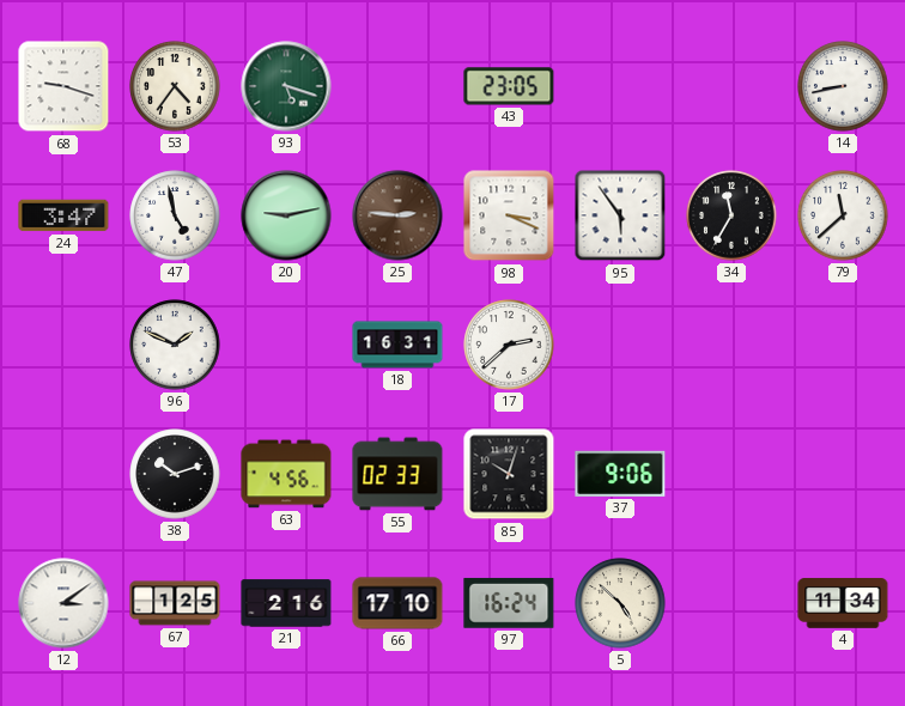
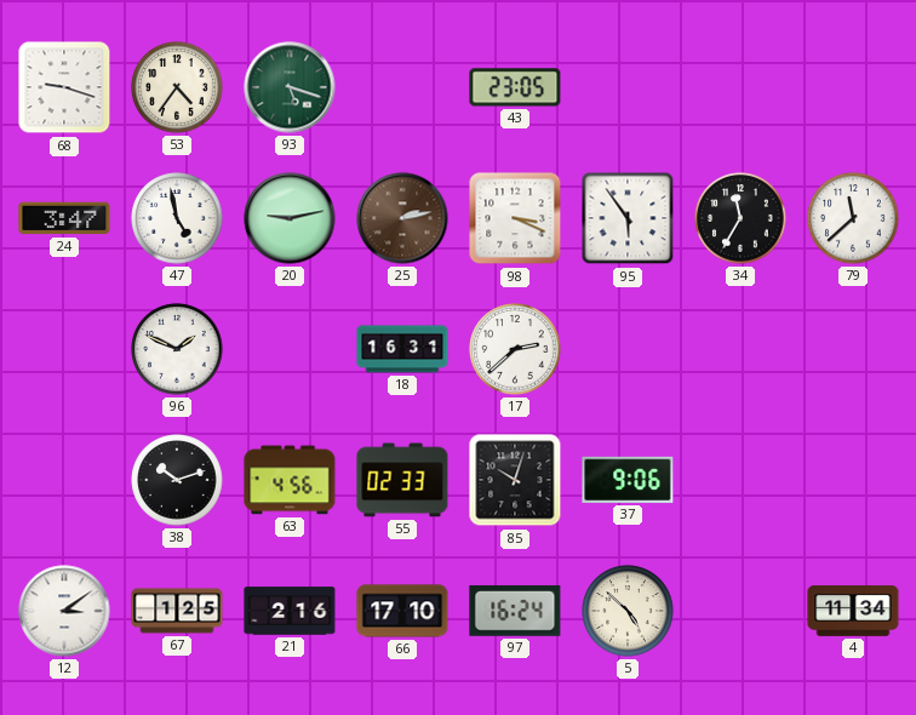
14: 8:43 -> none (843, 86)
25: 2:46 -> 2:13 (402, 218)
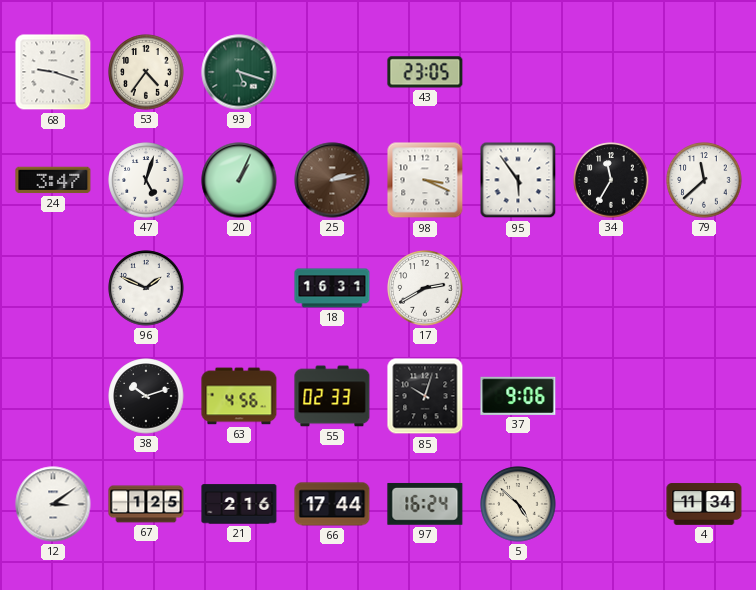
47: 4:58 -> 5:03 (146, 180)
20: 9:13 -> 1:04 (239, 180)
17: 2:38 -> 2:40 (425, 288)
66: 17:10 -> 17:44 (332, 504)
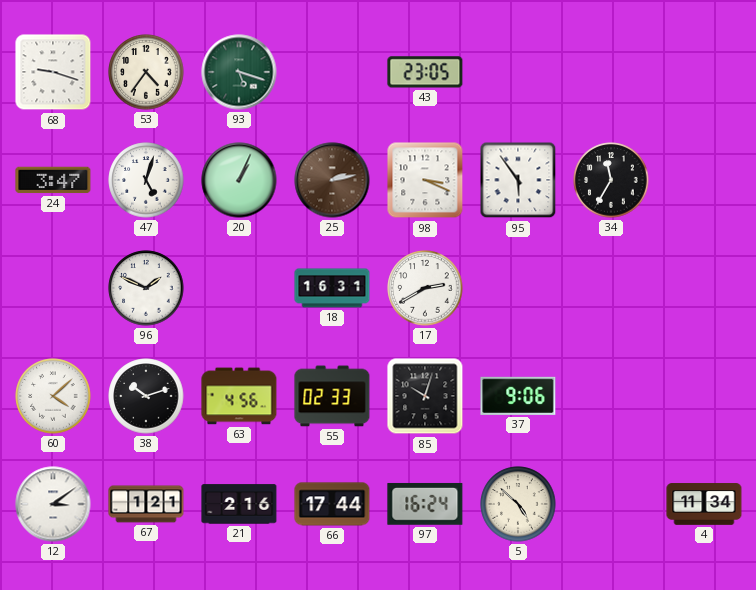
79: 11:38 -> none (704, 180)
60: none -> 4:08 (53, 396)
67: 1:25 -> 1:21 (146, 504)
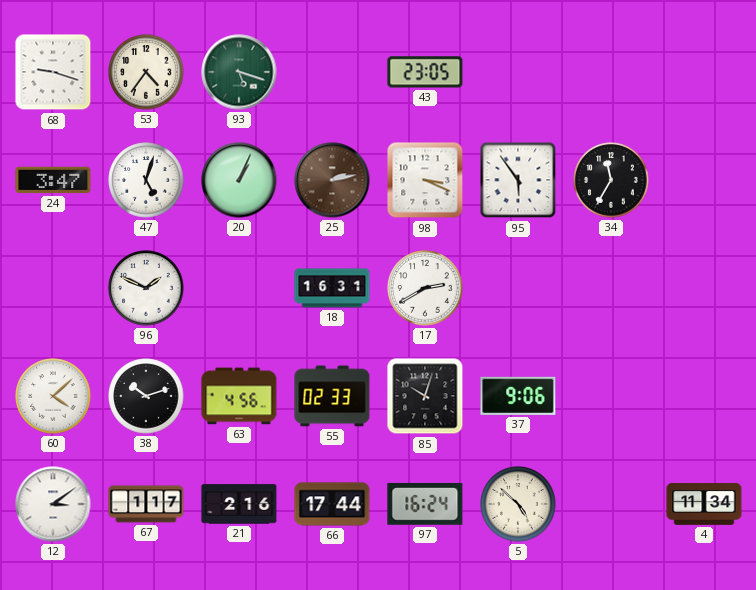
67: 1:21 -> 1:17 (146, 504)
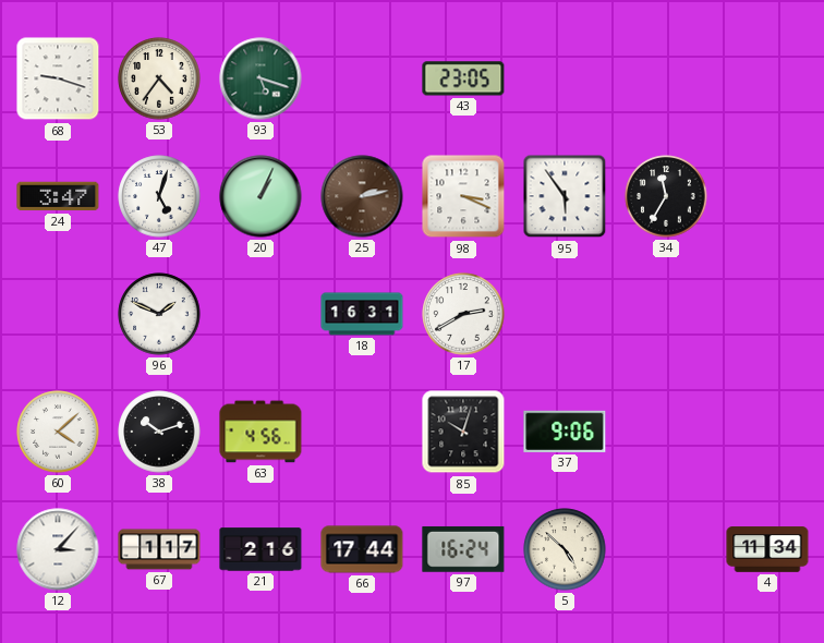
55: 02:33 -> none (332, 396)
12: 3:09 -> 3:07 (58, 549)
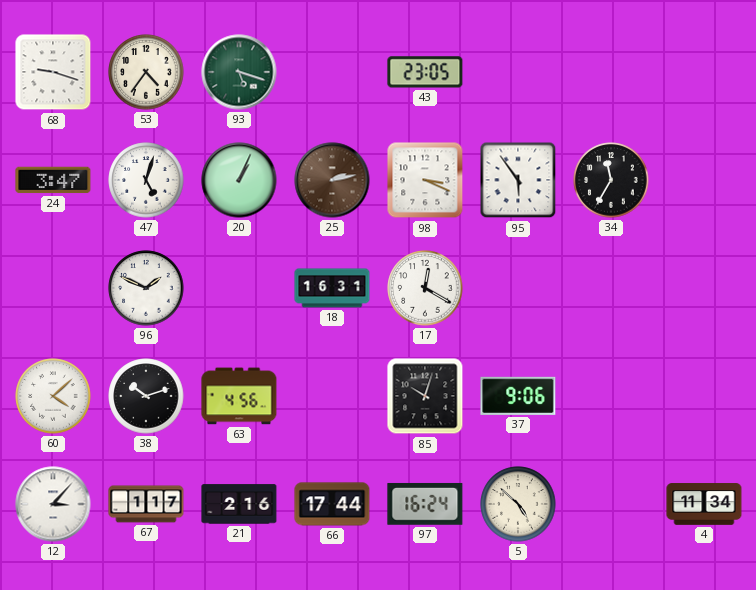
17: 2:40 -> 12:20 (425, 288)
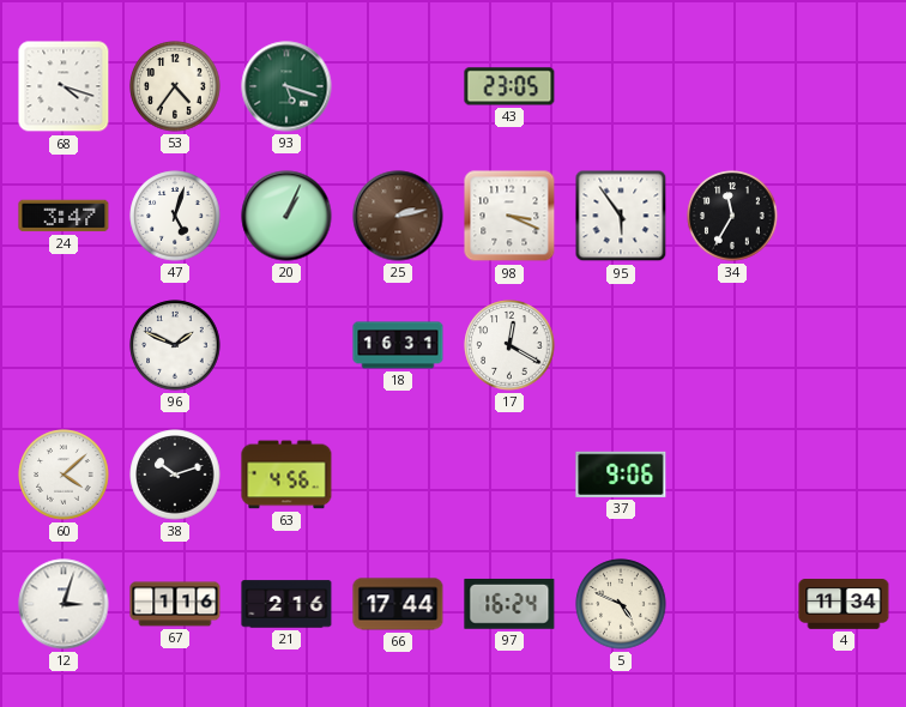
68: 9:18 -> 4:18 (64, 86)
85: 10:03 -> none (425, 396)
12: 3:07 -> 3:03 (64, 604)
67: 1:17 -> 1:16 (175, 604)
5: 4:52 -> 4:49 (621, 604)
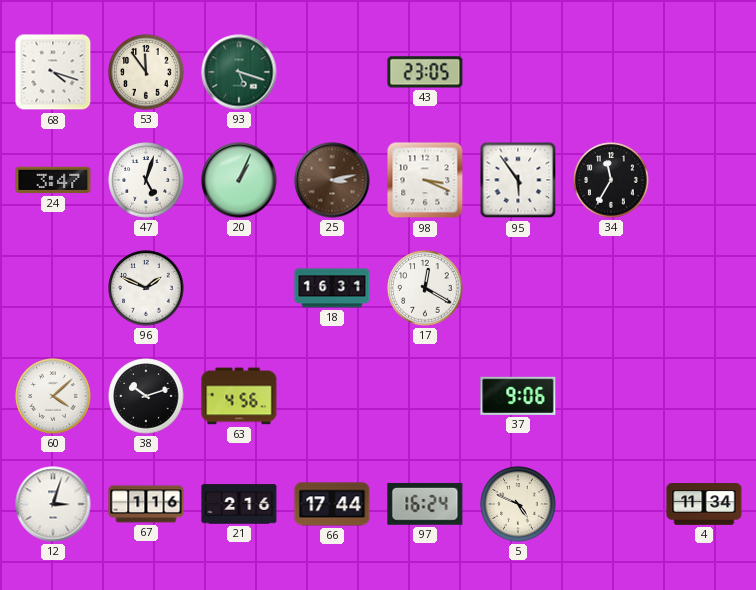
53: 4:36 -> 11:54 (146, 72)
25: 2:13 -> 3:13 (332, 180)
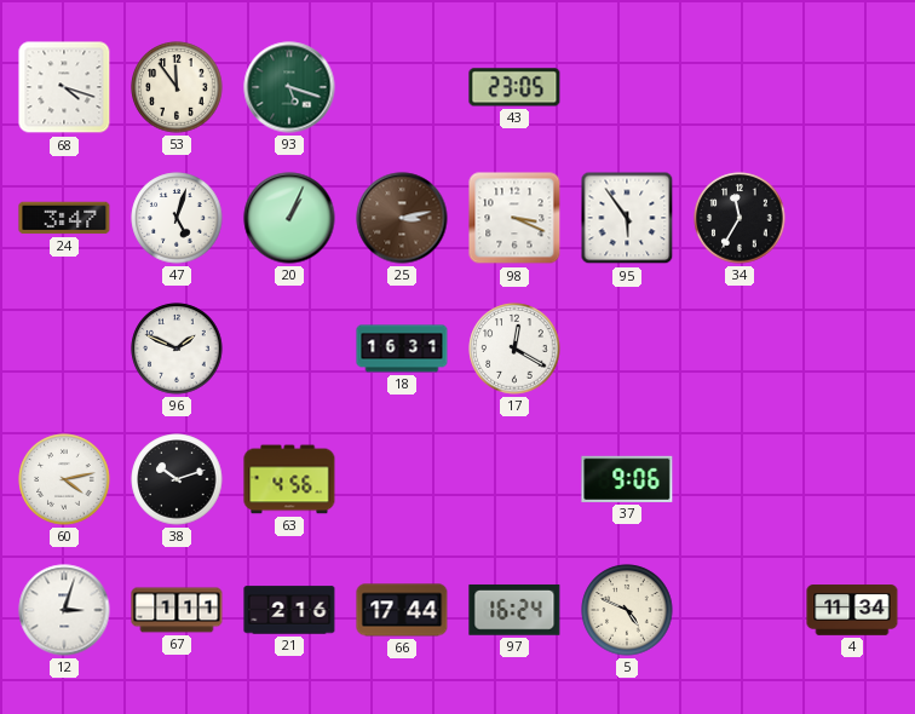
60: 4:08 -> 4:13 (64, 479)
67: 1:16 -> 1:11 (177, 610)
